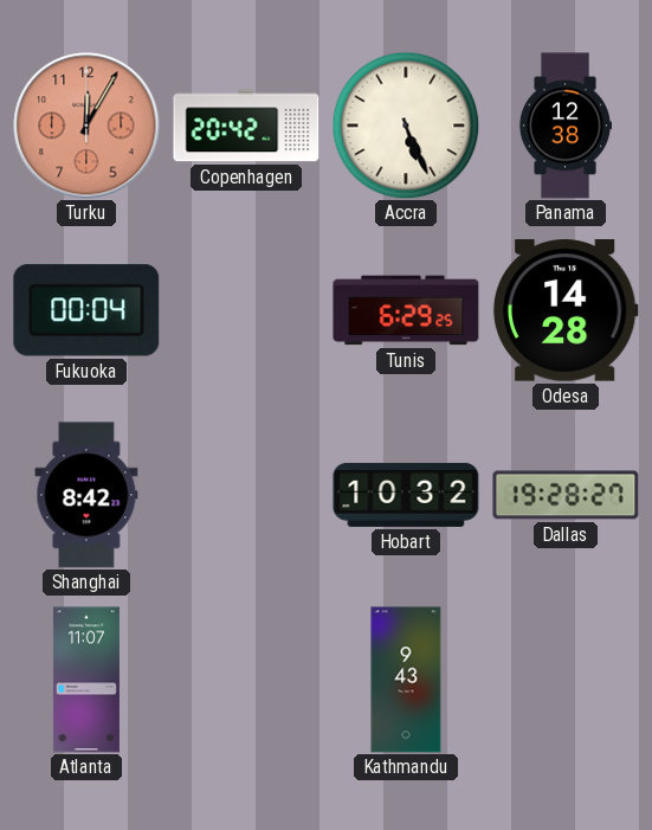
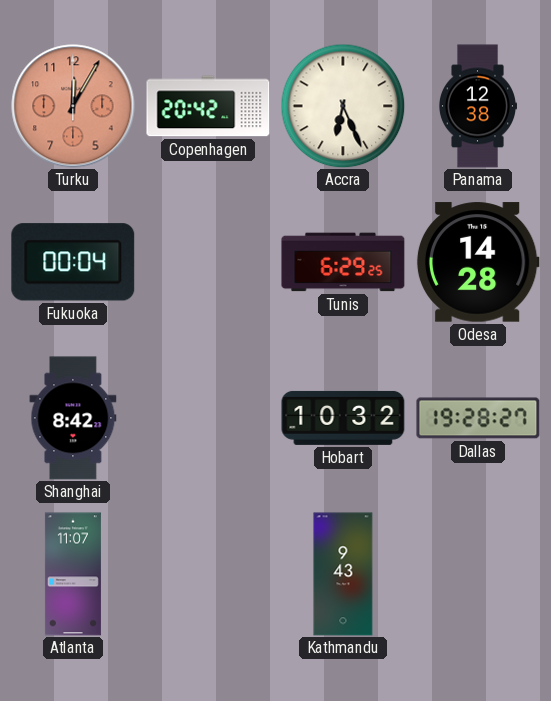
Accra: 5:26 -> 6:26 (343, 106)
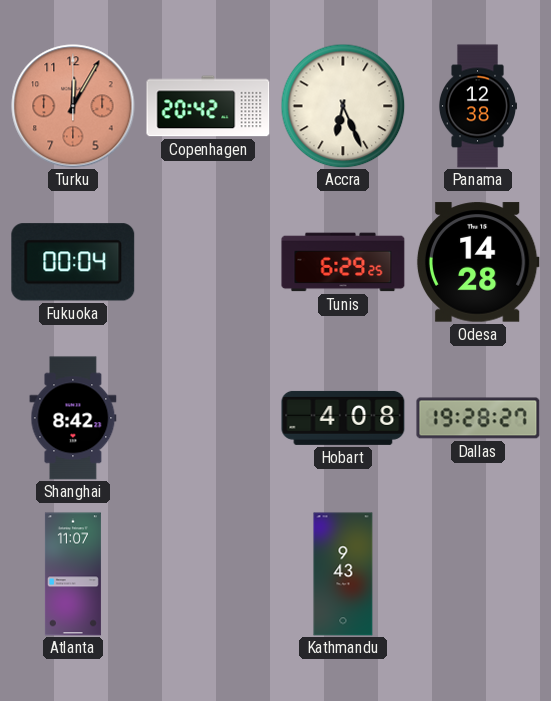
Hobart: 10:32 -> 4:08 (343, 418)
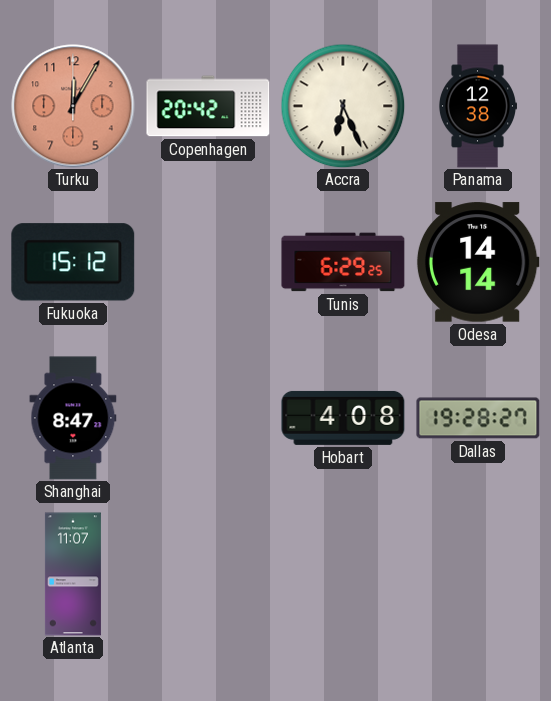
Fukuoka: 00:04 -> 15:12 (73, 262)
Odesa: 14:28 -> 14:14 (478, 262)
Shanghai: 8:42 -> 8:47 (73, 418)
Kathmandu: 9:43 -> none (343, 574)
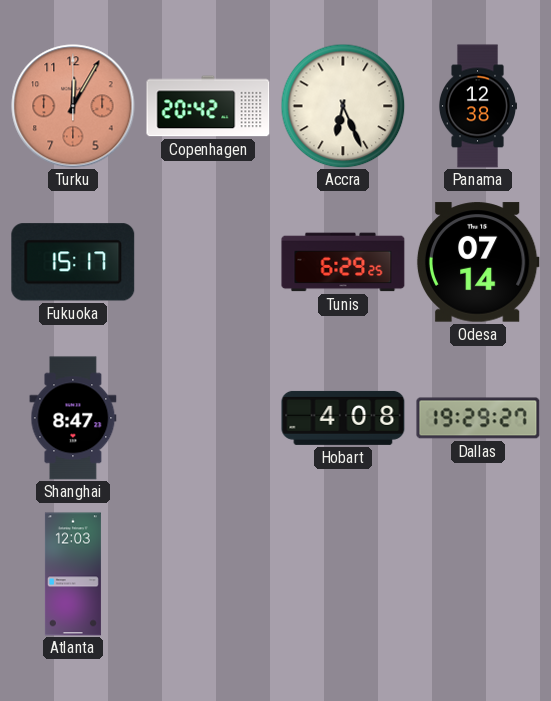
Fukuoka: 15:12 -> 15:17 (73, 262)
Odesa: 14:14 -> 07:14 (478, 262)
Dallas: 19:28 -> 19:29 (478, 418)
Atlanta: 11:07 -> 12:03 (73, 574)
